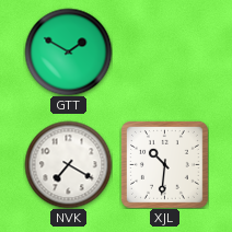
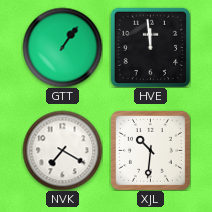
GTT: 1:50 -> 1:06 (62, 47)
HVE: none -> 11:59 (150, 47)
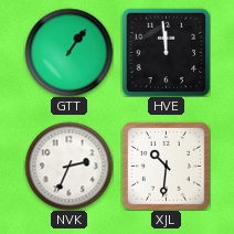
NVK: 7:20 -> 2:34 (68, 166)
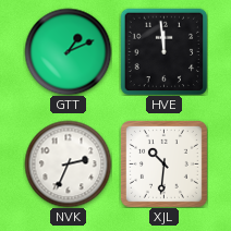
GTT: 1:06 -> 1:11 (68, 51)
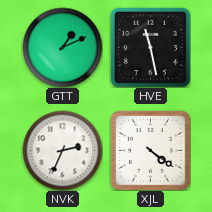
HVE: 11:59 -> 11:28 (150, 47)
XJL: 10:31 -> 4:21 (150, 150)
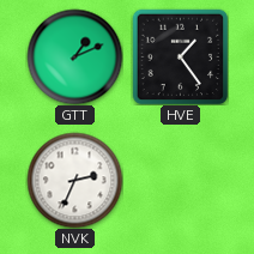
HVE: 11:28 -> 1:24 (180, 56)
XJL: 4:21 -> none (150, 150)
